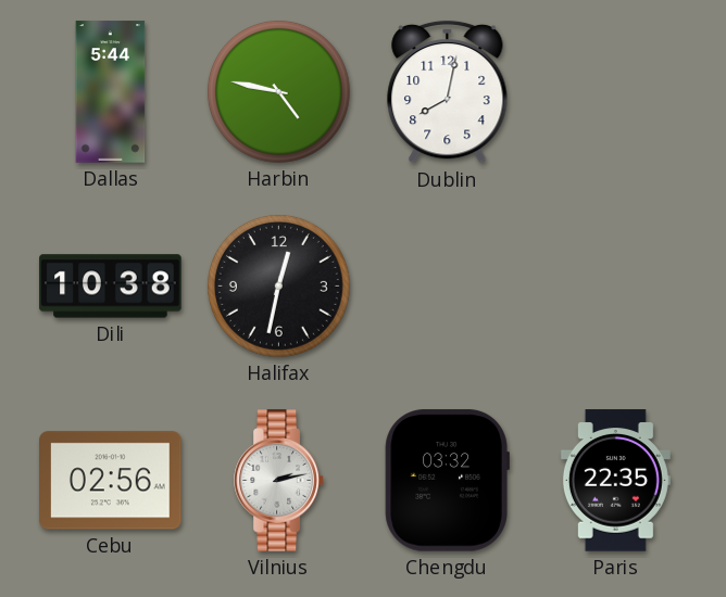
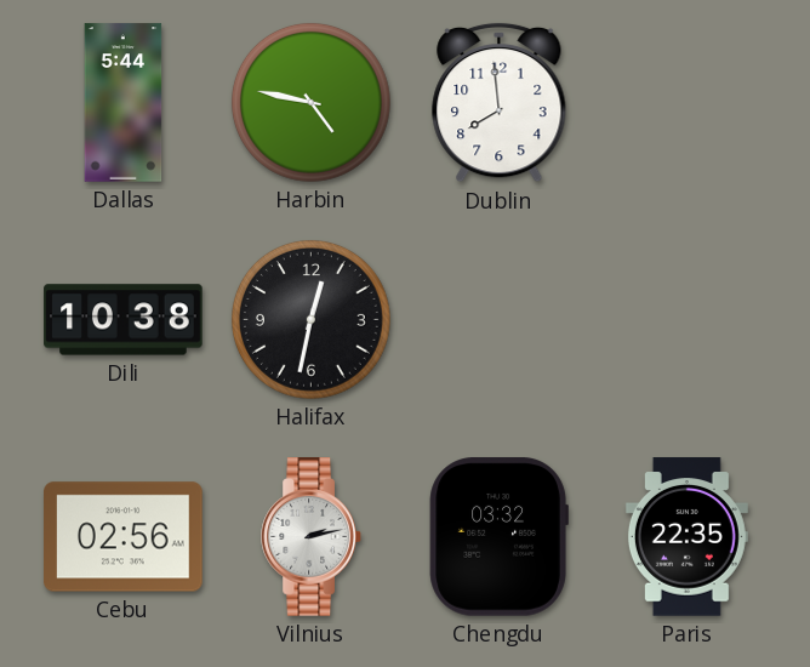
Dublin: 8:02 -> 7:59 (500, 103)
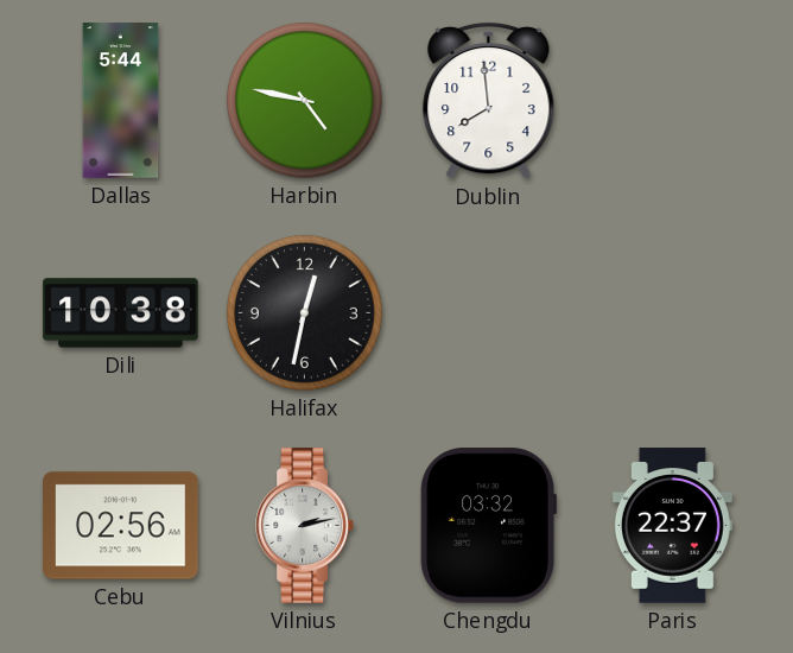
Paris: 22:35 -> 22:37 (672, 526)
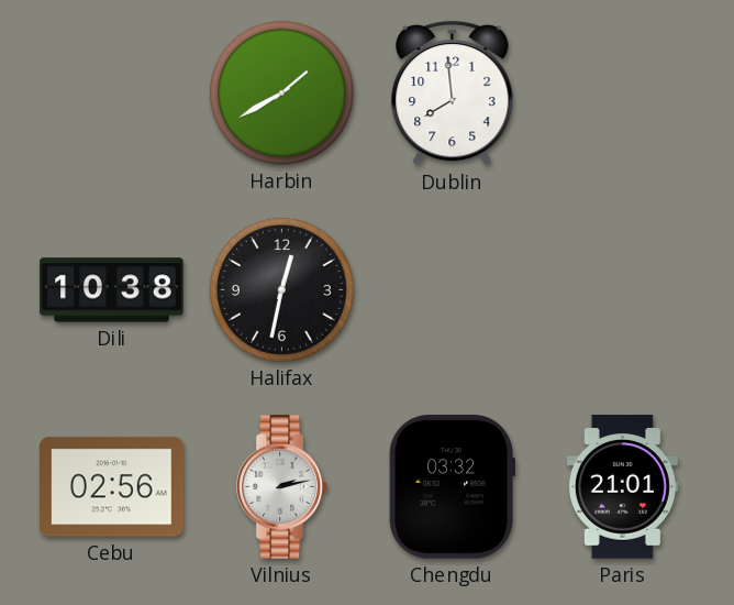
Dallas: 5:44 -> none (121, 101)
Harbin: 4:47 -> 1:40 (281, 92)
Paris: 22:37 -> 21:01 (622, 487)
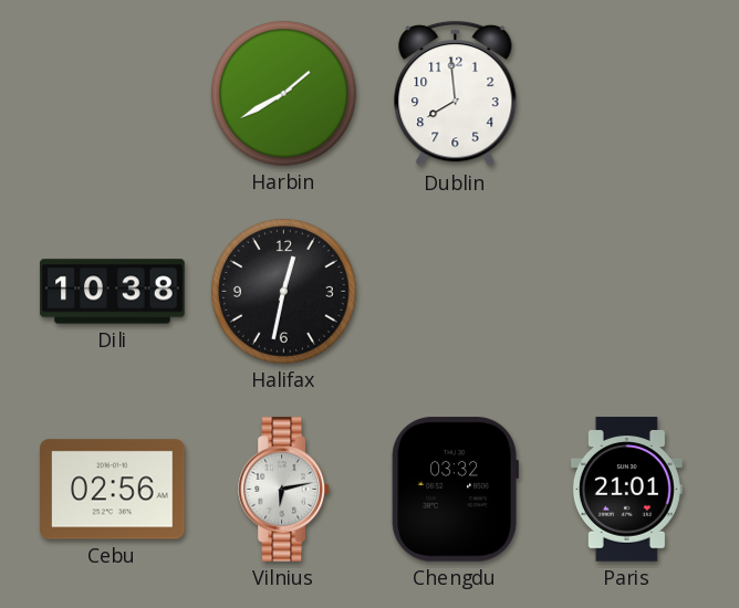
Vilnius: 2:13 -> 6:13 (284, 490)
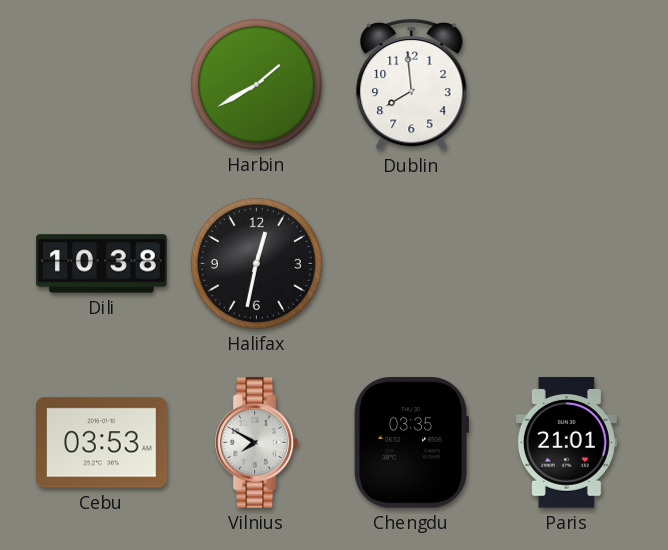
Cebu: 02:56 -> 03:53 (102, 443)
Vilnius: 6:13 -> 7:50 (257, 443)
Chengdu: 03:32 -> 03:35 (411, 443)
